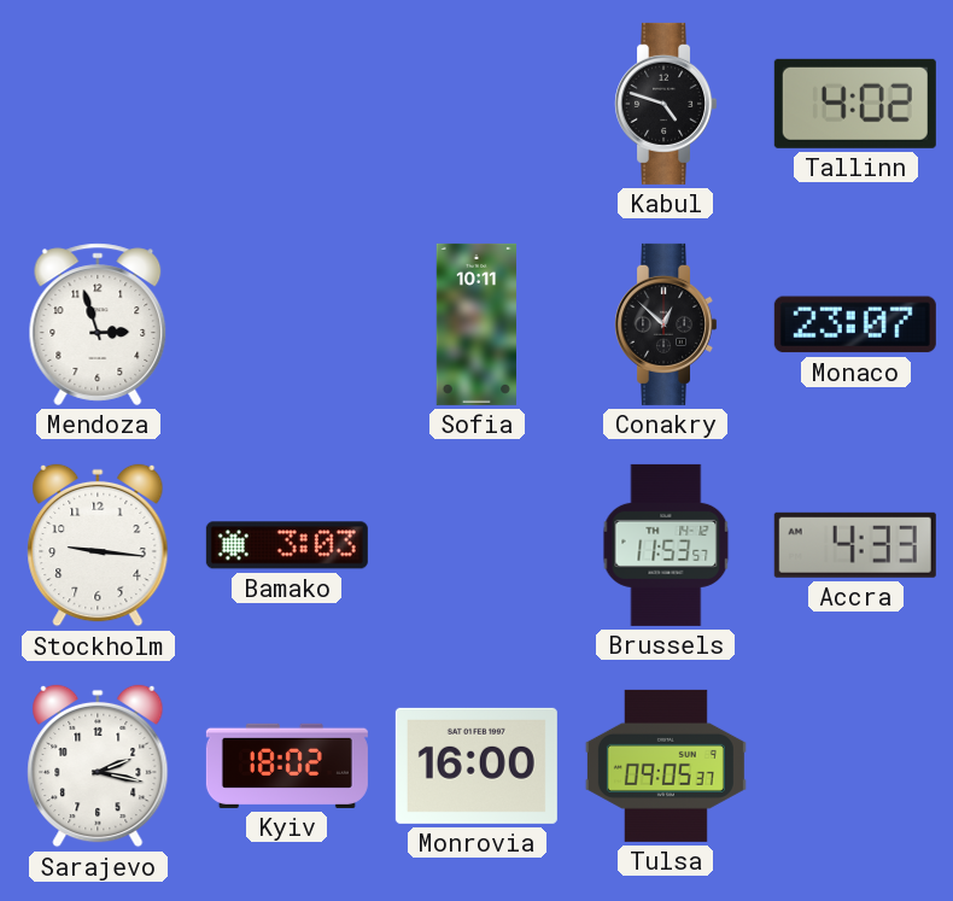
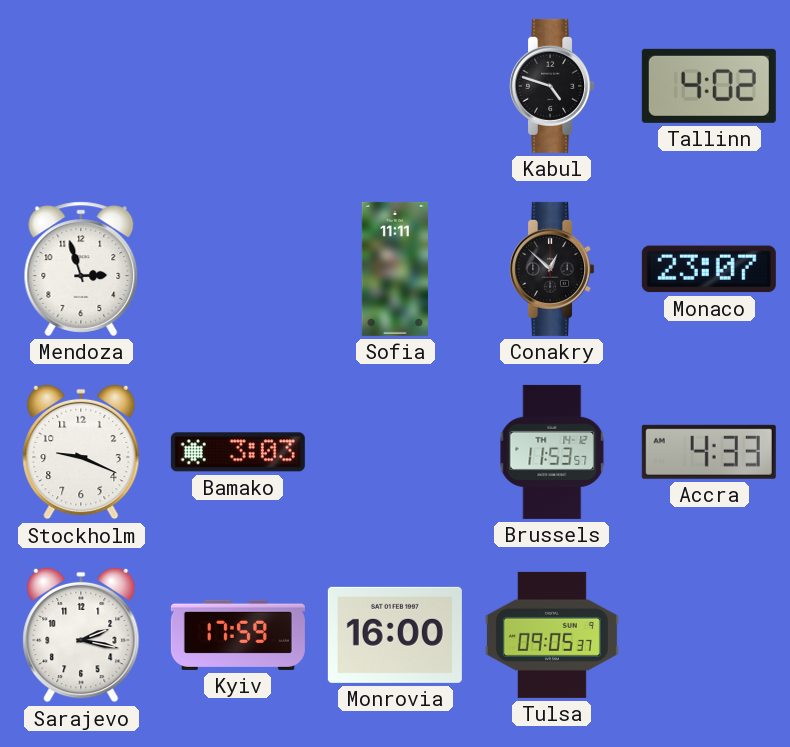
Sofia: 10:11 -> 11:11 (394, 269)
Stockholm: 9:16 -> 9:19 (81, 452)
Kyiv: 18:02 -> 17:59 (238, 635)
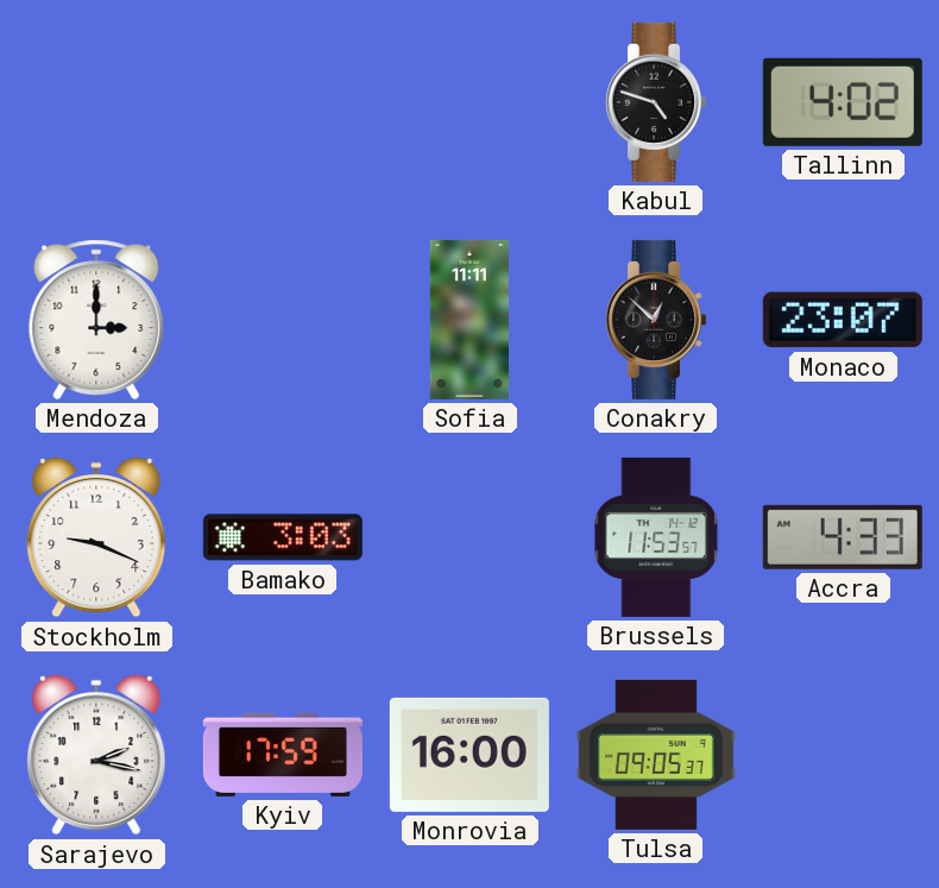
Mendoza: 2:57 -> 3:00 (96, 320)
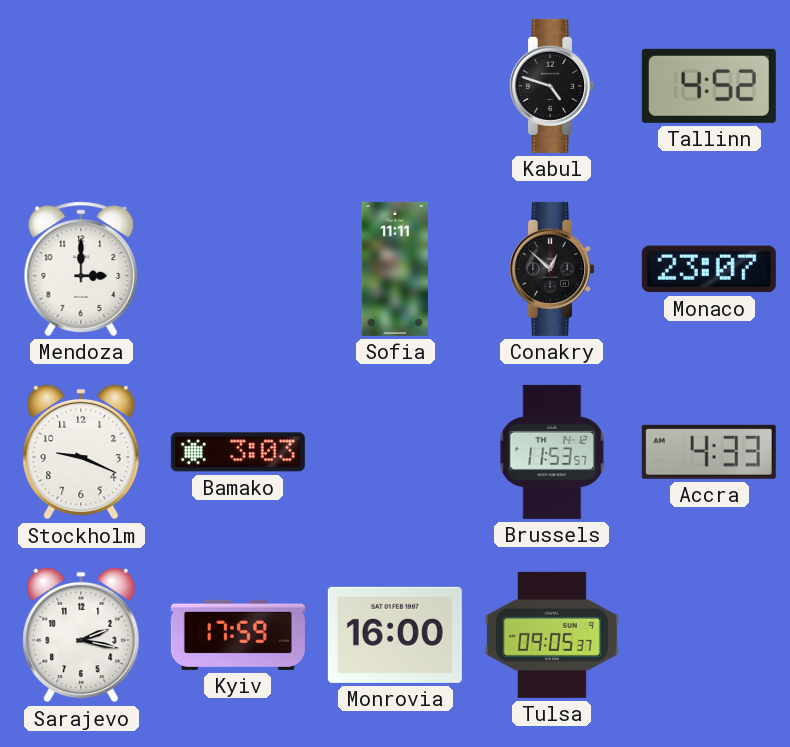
Tallinn: 4:02 -> 4:52 (709, 86)
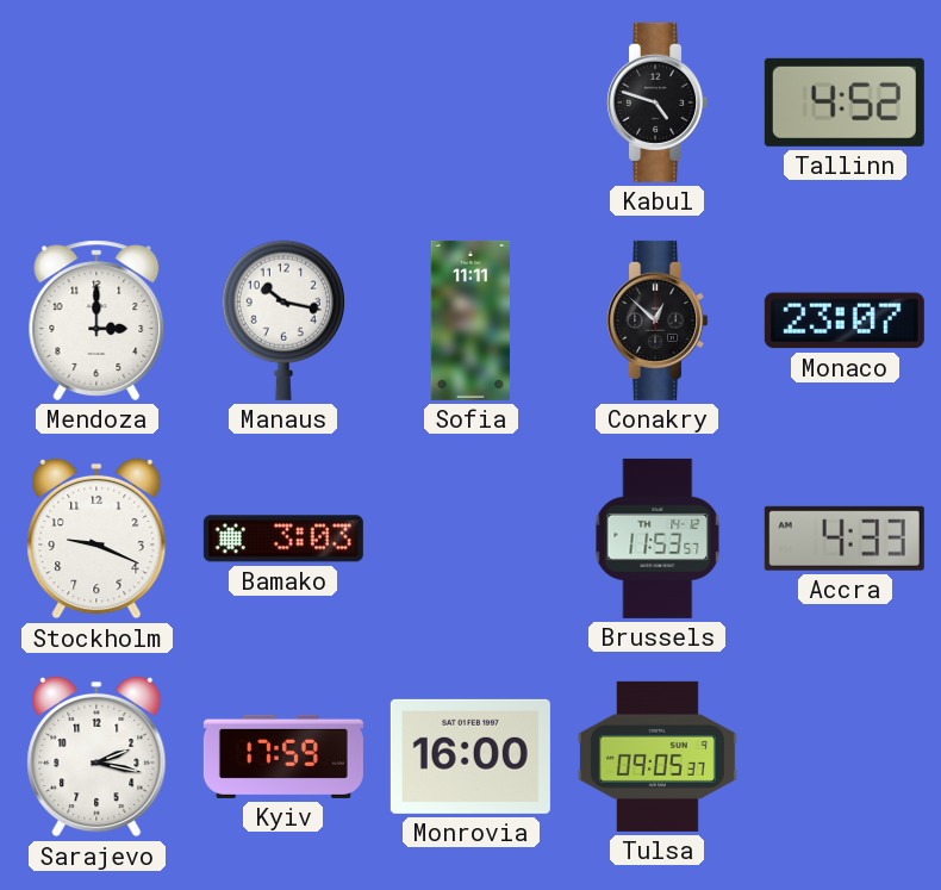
Manaus: none -> 10:17 (283, 320)
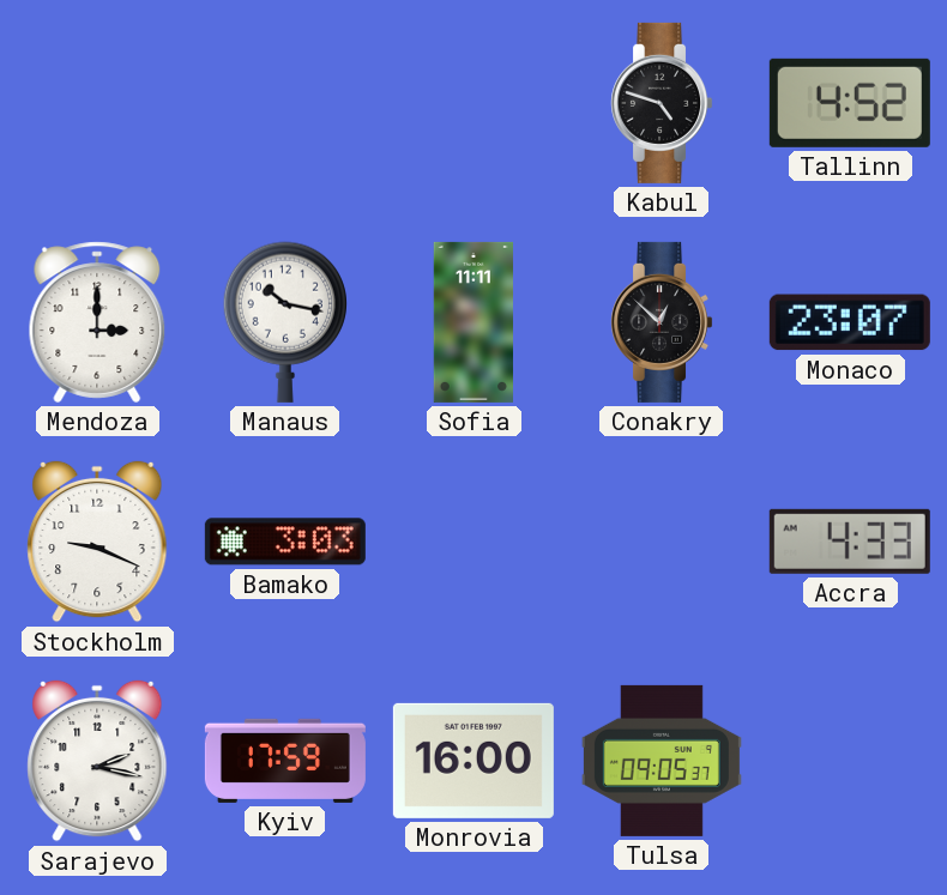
Brussels: 11:53 -> none (658, 539)
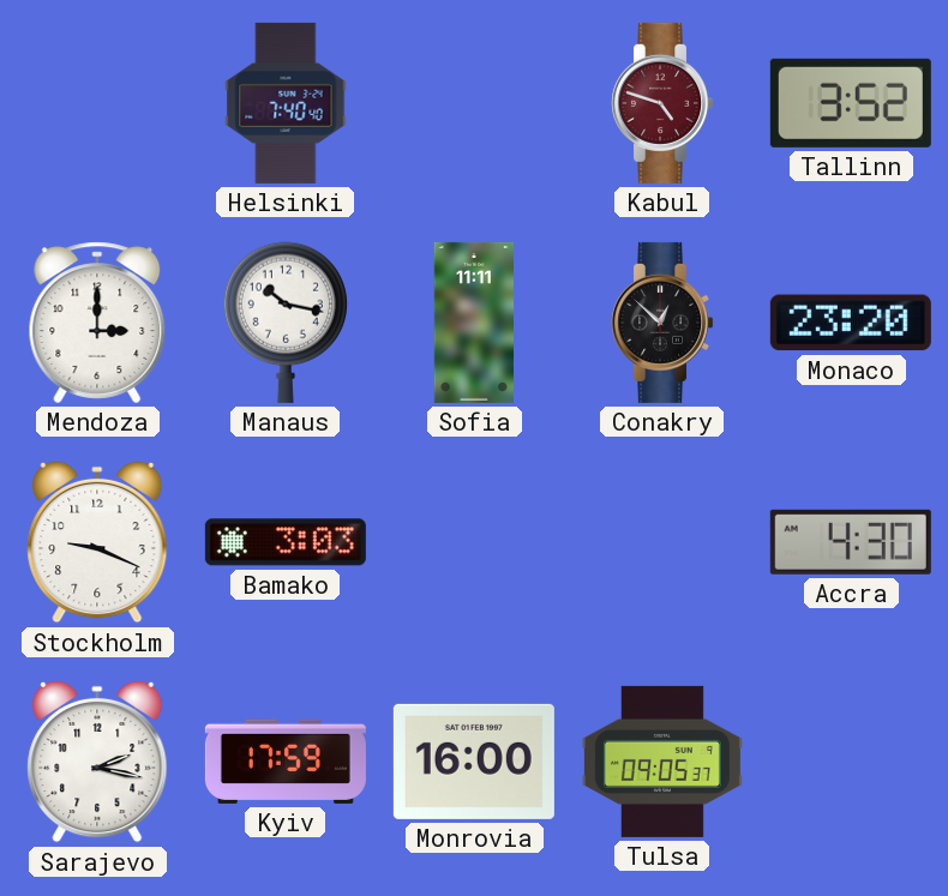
Helsinki: none -> 7:40 (286, 103)
Kabul dial: black -> burgundy (662, 103)
Tallinn: 4:52 -> 3:52 (851, 103)
Monaco: 23:07 -> 23:20 (851, 323)
Accra: 4:33 -> 4:30 (851, 542)
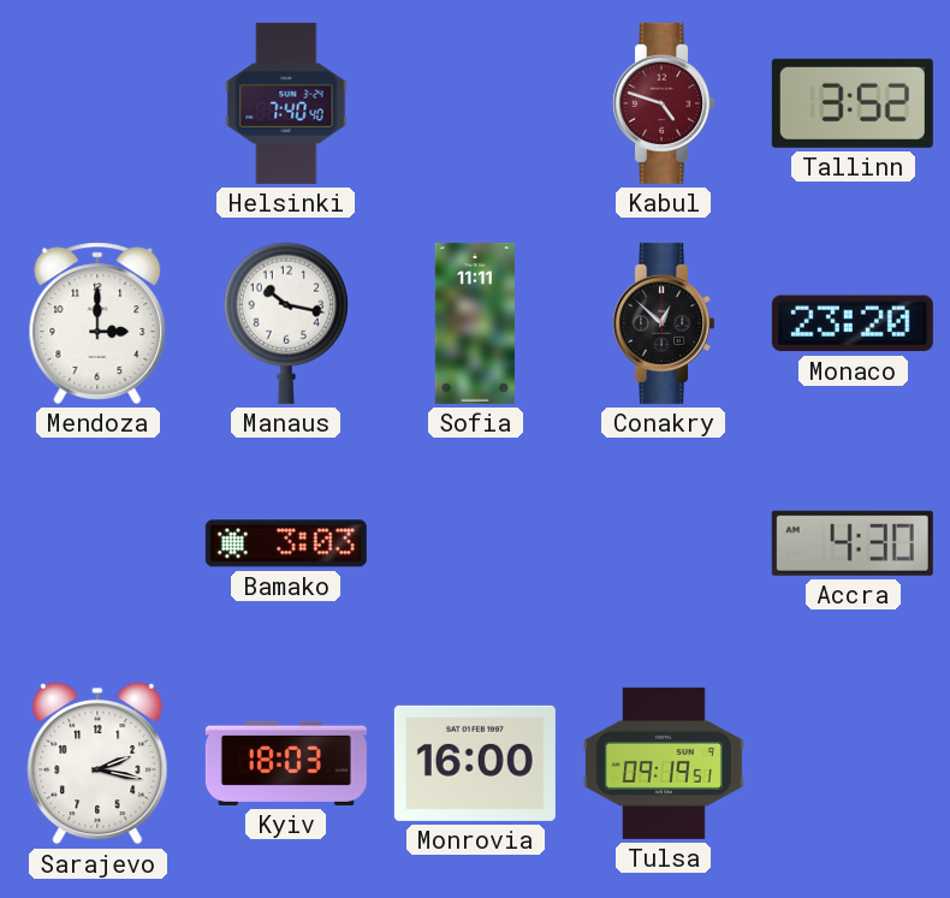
Stockholm: 9:19 -> none (97, 542)
Kyiv: 17:59 -> 18:03 (286, 763)
Tulsa: 09:05 -> 09:19 (664, 763)
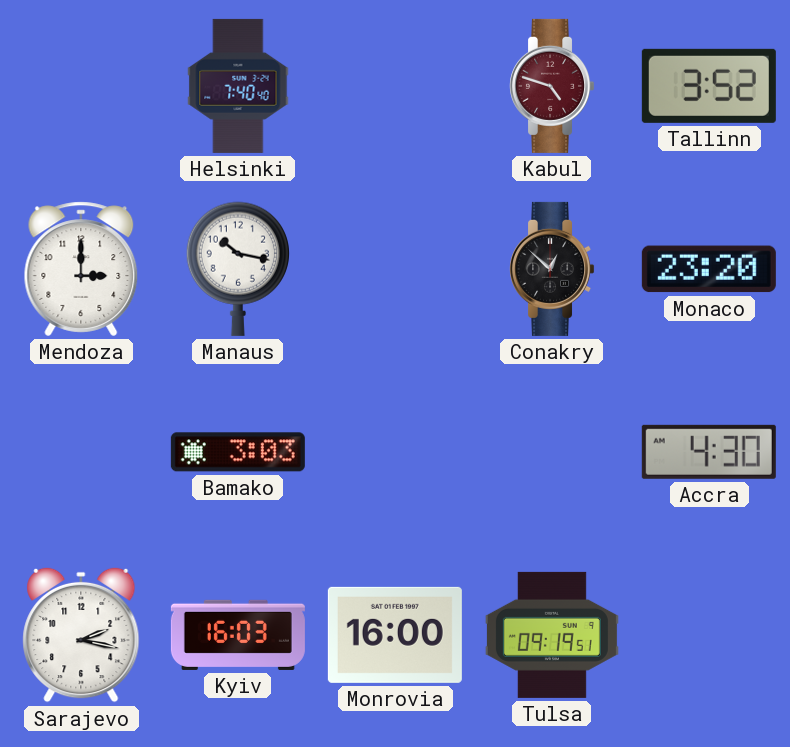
Sofia: 11:11 -> none (474, 323)
Kyiv: 18:03 -> 16:03 (238, 635)
